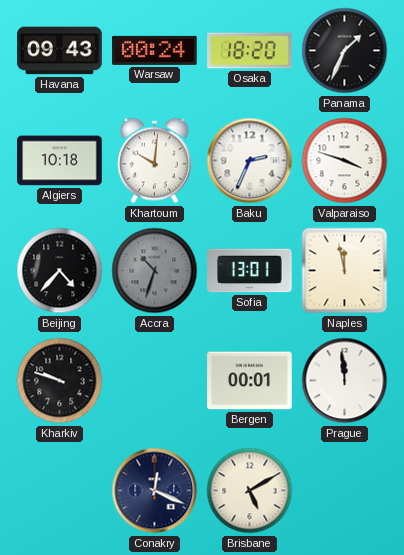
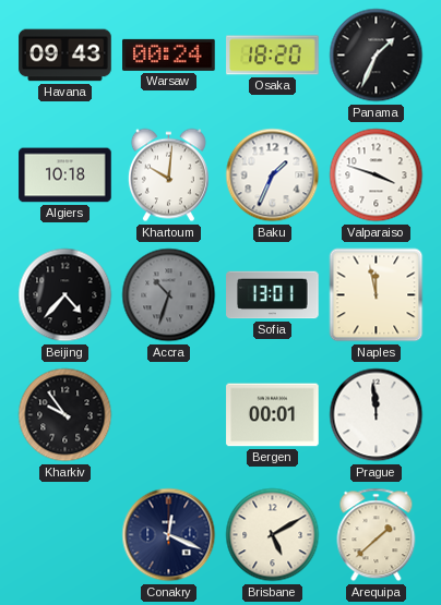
Baku: 2:34 -> 1:34 (273, 176)
Kharkiv: 9:48 -> 9:54 (65, 415)
Arequipa: none -> 1:38 (377, 535)
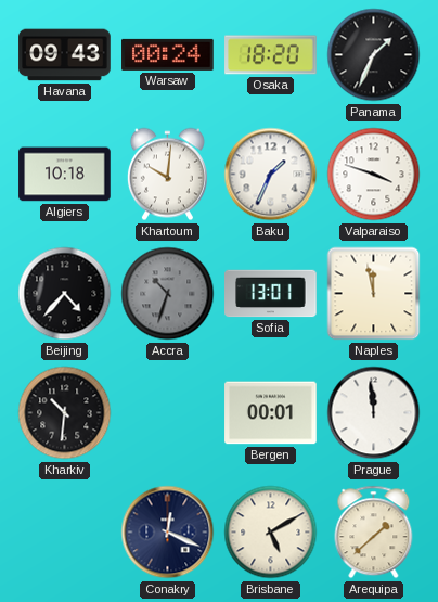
Kharkiv: 9:54 -> 10:31 (65, 413)
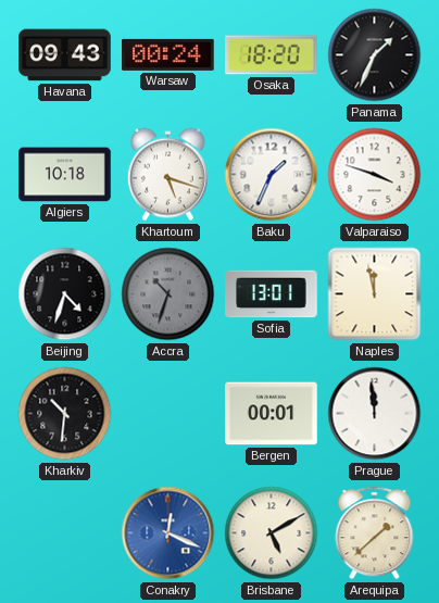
Khartoum: 10:01 -> 5:18 (167, 175)
Beijing: 4:37 -> 4:33 (65, 294)
Conakry dial: navy -> blue (168, 533)
